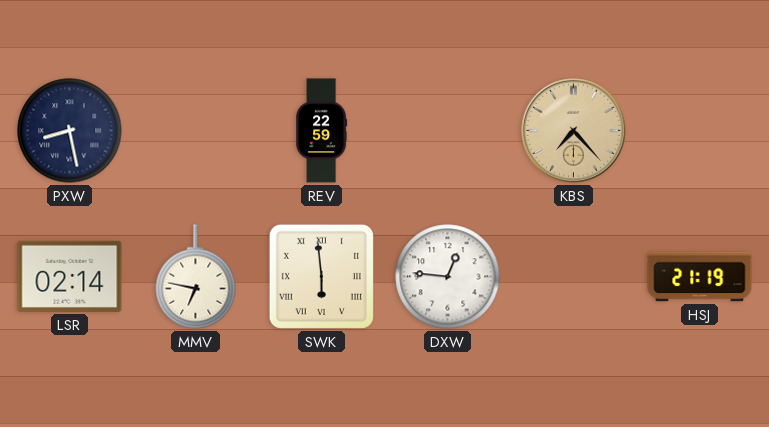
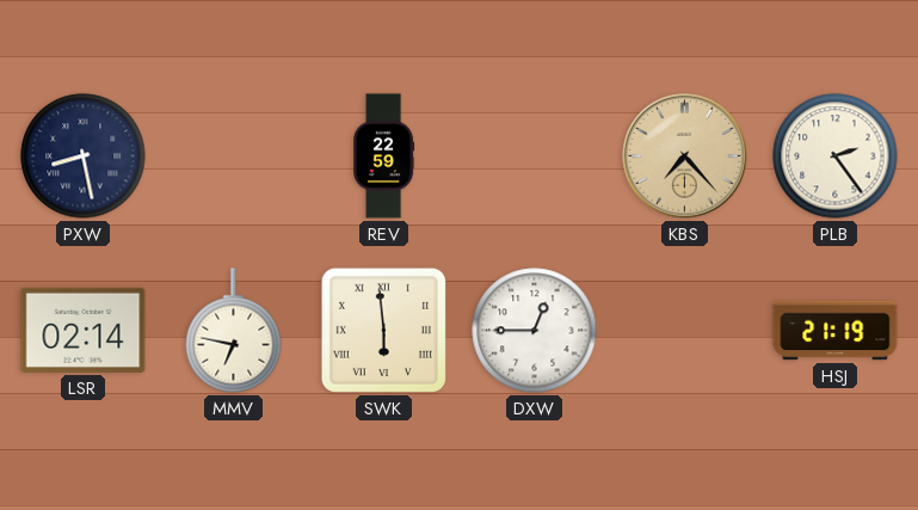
PLB: none -> 2:24 (836, 156)
DXW: 12:46 -> 12:45 (535, 331)
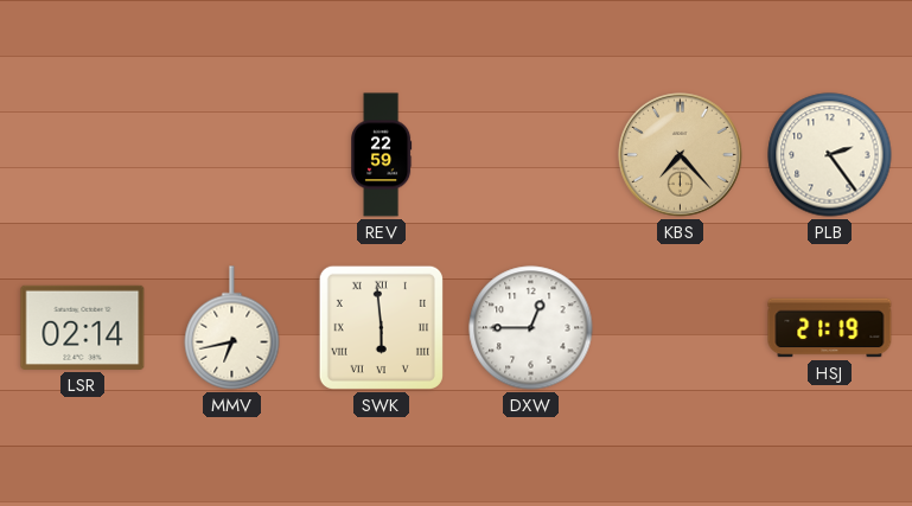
PXW: 8:28 -> none (84, 156)
MMV: 6:47 -> 6:43 (232, 328)
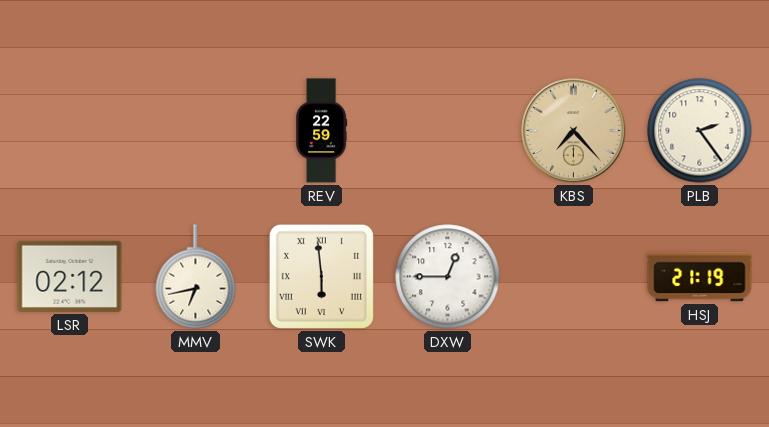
LSR: 02:14 -> 02:12 (70, 276)
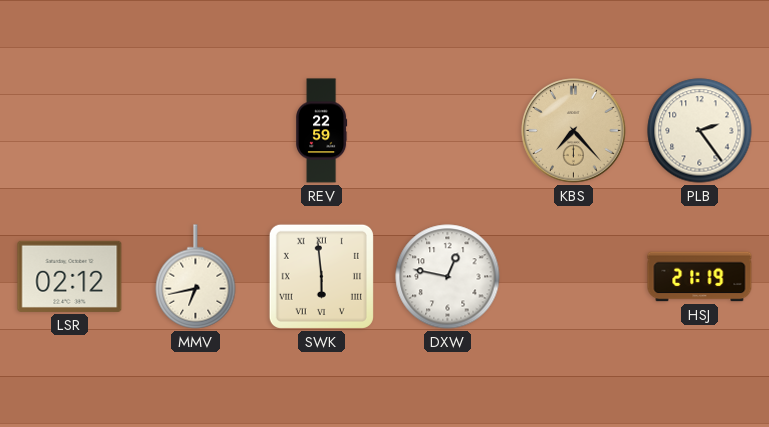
DXW: 12:45 -> 12:47 (448, 277)
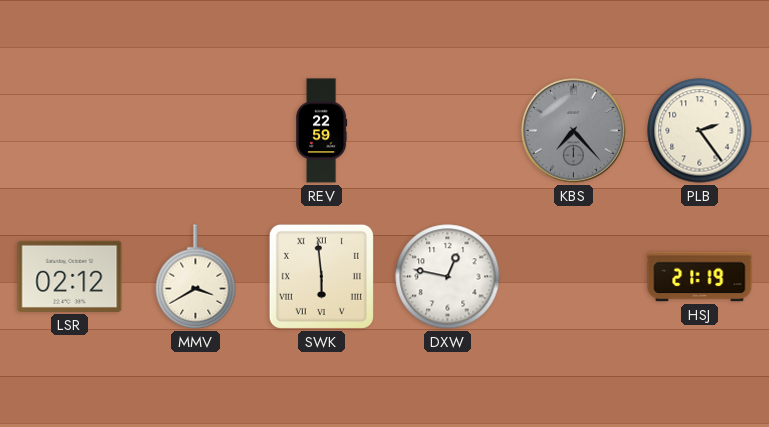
KBS dial: champagne -> grey (574, 131)
MMV: 6:43 -> 3:40 (196, 277)
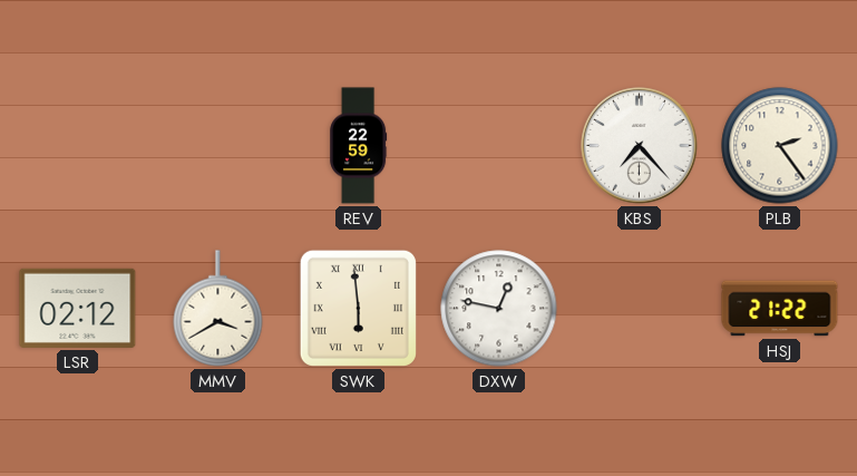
KBS dial: grey -> white (640, 146)
HSJ: 21:19 -> 21:22 (780, 309)
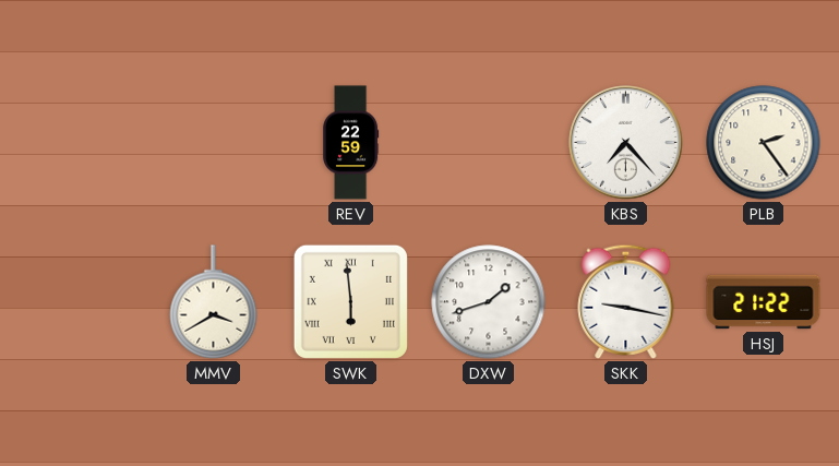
LSR: 02:12 -> none (78, 308)
DXW: 12:47 -> 1:42 (489, 302)
SKK: none -> 9:17 (626, 301)
